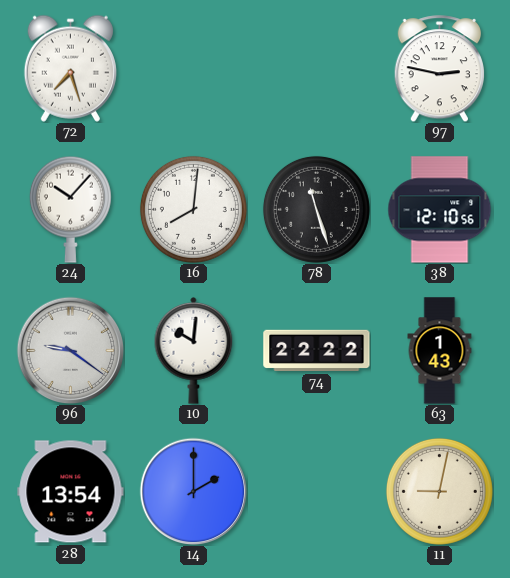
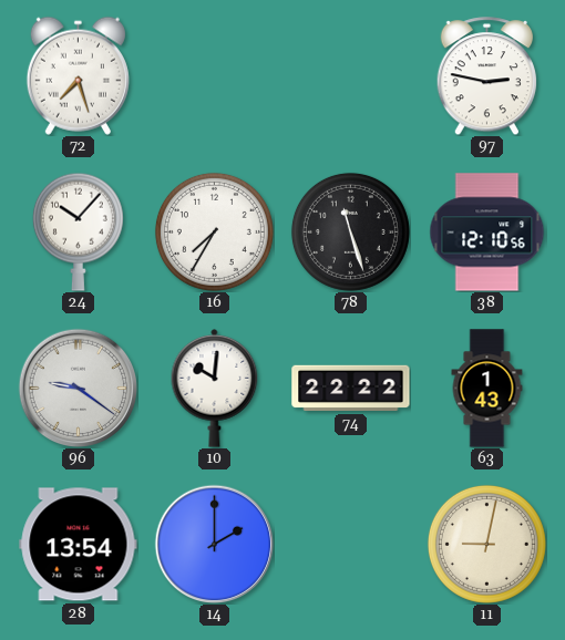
16: 8:01 -> 7:35 (214, 231)
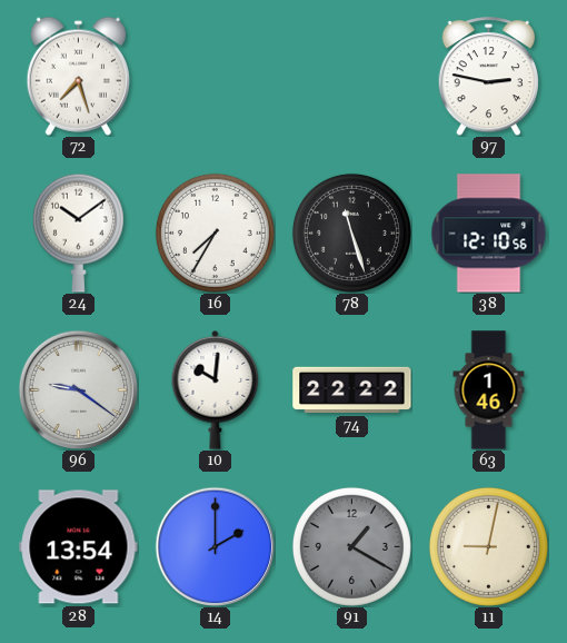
24: 10:07 -> 10:09 (78, 233)
63: 1:43 -> 1:46 (489, 390)
91: none -> 1:20 (351, 546)
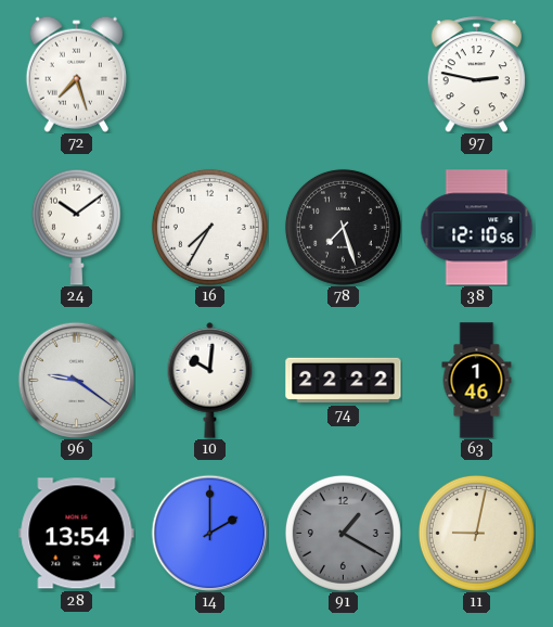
78: 11:27 -> 7:27 (343, 227)
